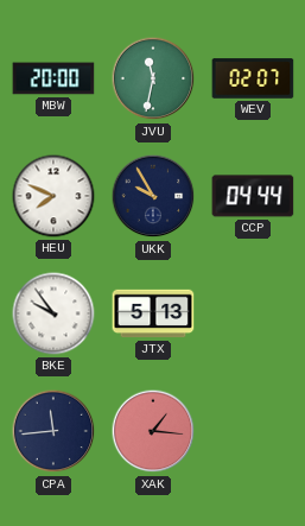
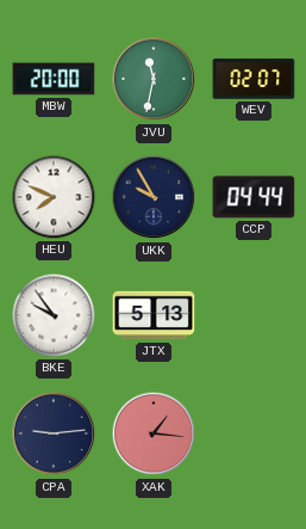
CPA: 11:44 -> 9:14 (54, 433)
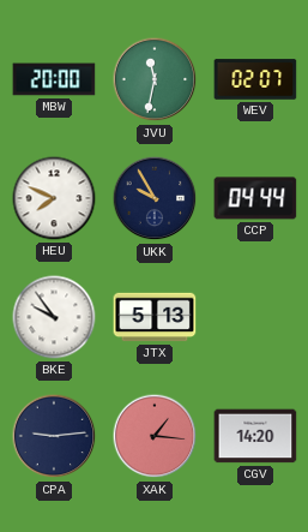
CGV: none -> 14:20 (255, 436)
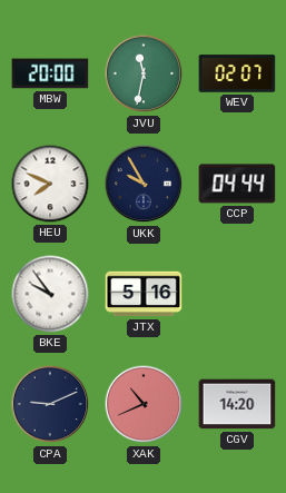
JTX: 5:13 -> 5:16 (144, 294)
CPA: 9:14 -> 9:11 (50, 404)
XAK: 1:16 -> 10:41 (144, 404)
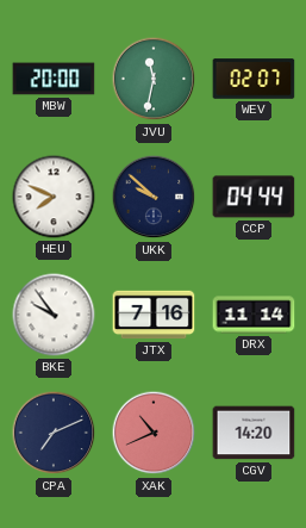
UKK: 9:55 -> 9:52 (154, 197)
JTX: 5:16 -> 7:16 (154, 315)
DRX: none -> 11:14 (254, 315)
CPA: 9:11 -> 7:11 (54, 433)
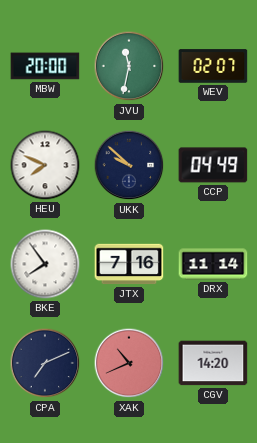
CCP: 04:44 -> 04:49 (213, 165)
BKE: 9:54 -> 7:54 (45, 264)
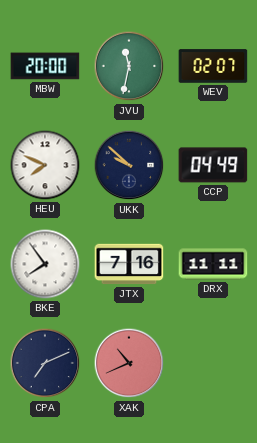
DRX: 11:14 -> 11:11 (213, 264)
CGV: 14:20 -> none (213, 363)
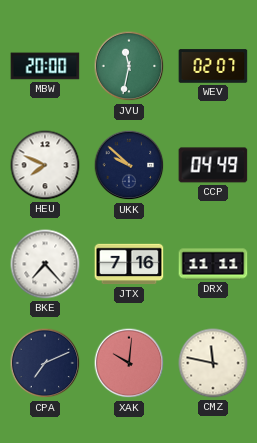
BKE: 7:54 -> 7:23 (45, 264)
XAK: 10:41 -> 10:01 (129, 363)
CMZ: none -> 11:47 (213, 363)
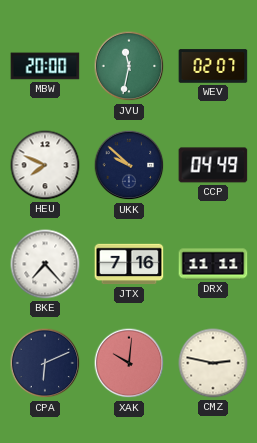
CPA: 7:11 -> 6:11 (45, 363)
CMZ: 11:47 -> 2:47 (213, 363)
